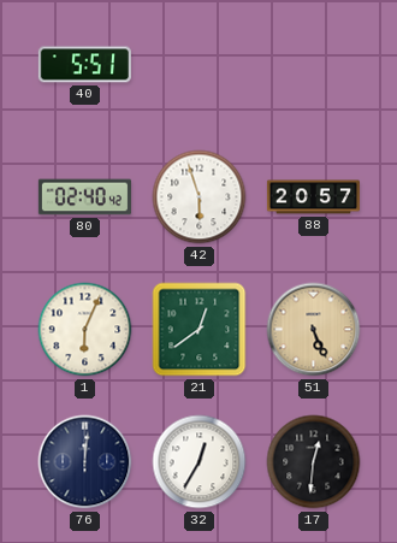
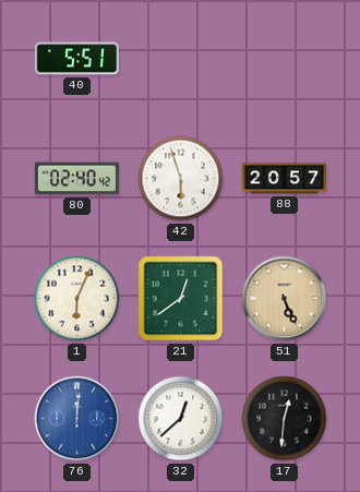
76 dial: navy -> blue (77, 419)
32: 12:35 -> 12:38 (181, 419)
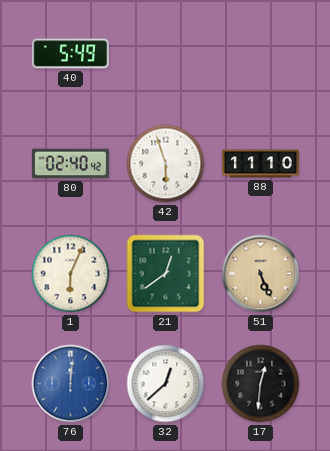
40: 5:51 -> 5:49 (70, 54)
88: 20:57 -> 11:10 (260, 164)
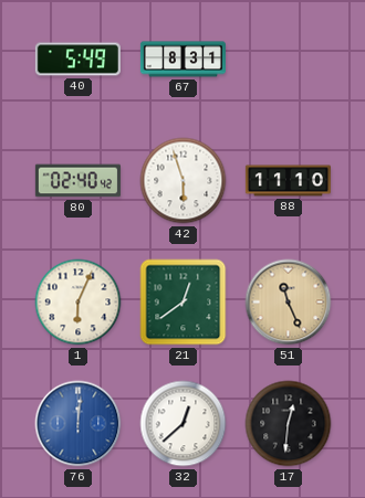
67: none -> 8:31 (182, 60)
51: 5:26 -> 11:26 (289, 303)
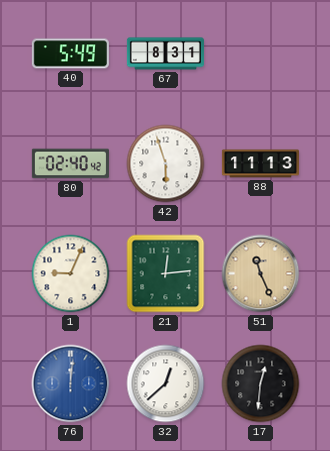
88: 11:10 -> 11:13 (260, 164)
1: 6:04 -> 9:04 (71, 274)
21: 12:39 -> 12:14 (166, 274)
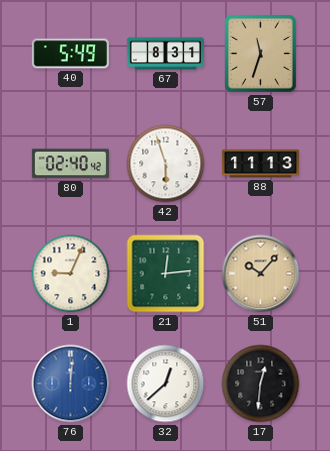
57: none -> 11:33 (260, 53)
51: 11:26 -> 10:07 (261, 274)
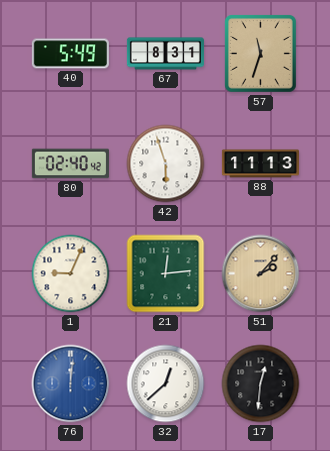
51: 10:07 -> 2:07 (261, 274)
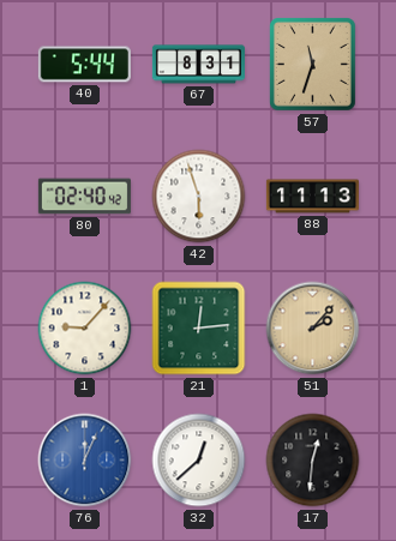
40: 5:49 -> 5:44 (84, 65)
1: 9:04 -> 9:07 (85, 329)
76: 12:01 -> 12:04 (85, 461)
